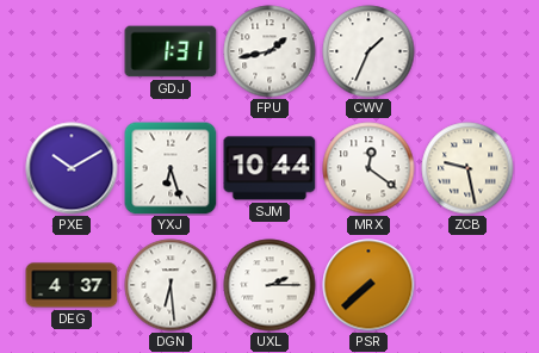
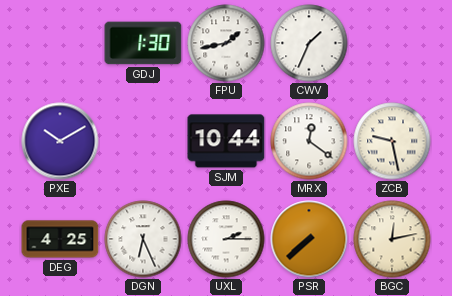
GDJ: 1:31 -> 1:30 (143, 43)
YXJ: 6:27 -> none (171, 168)
DEG: 4:37 -> 4:25 (60, 239)
DGN: 6:29 -> 6:26 (143, 239)
BGC: none -> 12:13 (392, 239)
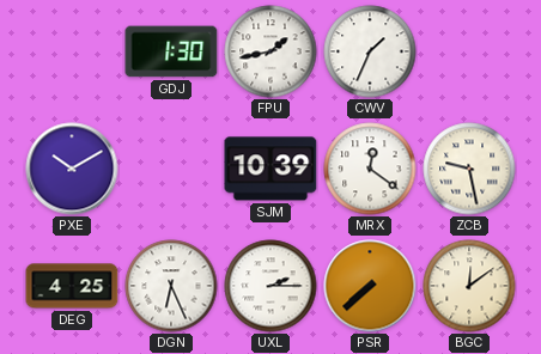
SJM: 10:44 -> 10:39 (270, 169)
BGC: 12:13 -> 12:09 (469, 286)
